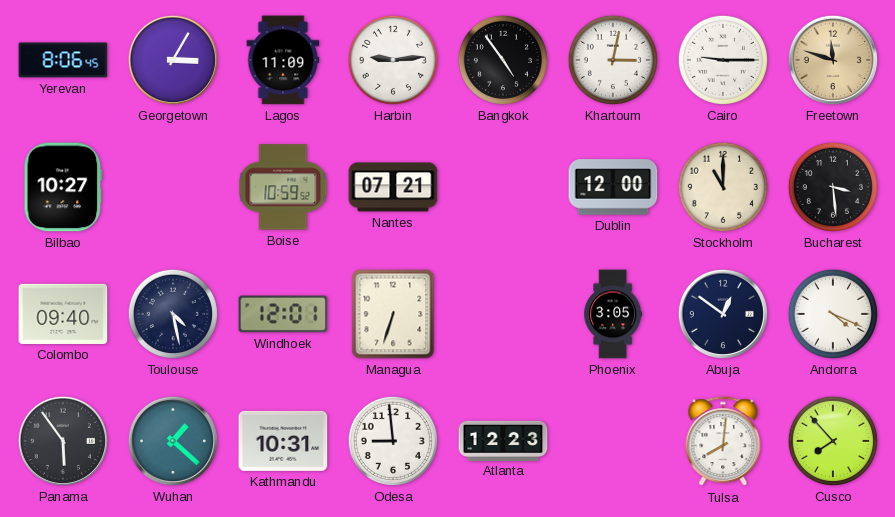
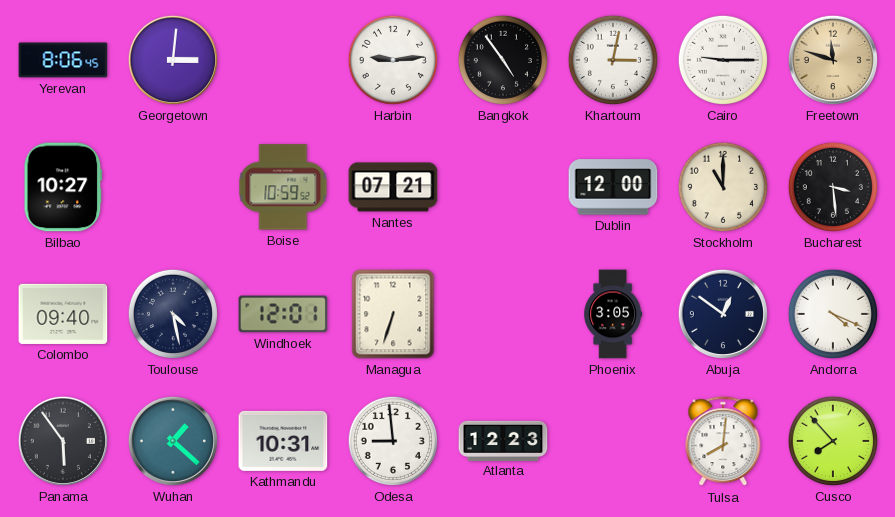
Georgetown: 3:05 -> 3:01 (173, 60)
Lagos: 11:09 -> none (283, 60)
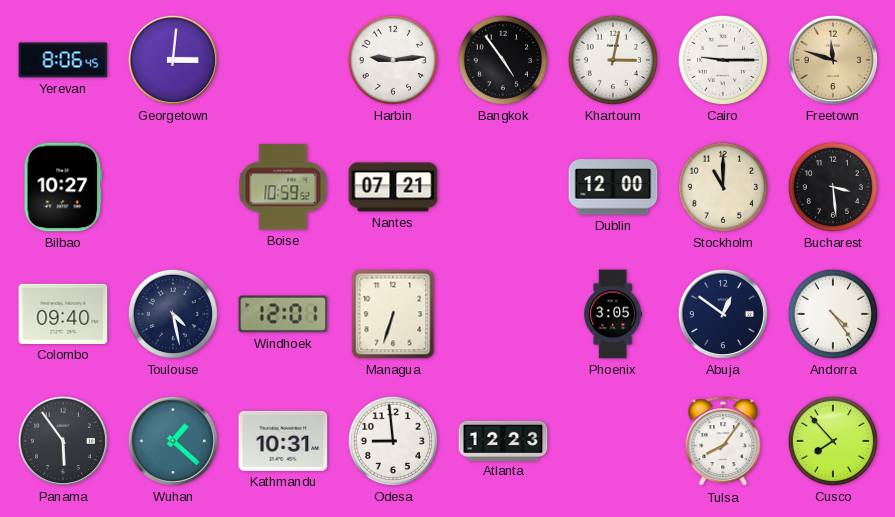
Andorra: 4:19 -> 4:24 (833, 314)
Tulsa: 8:01 -> 8:06 (723, 442)
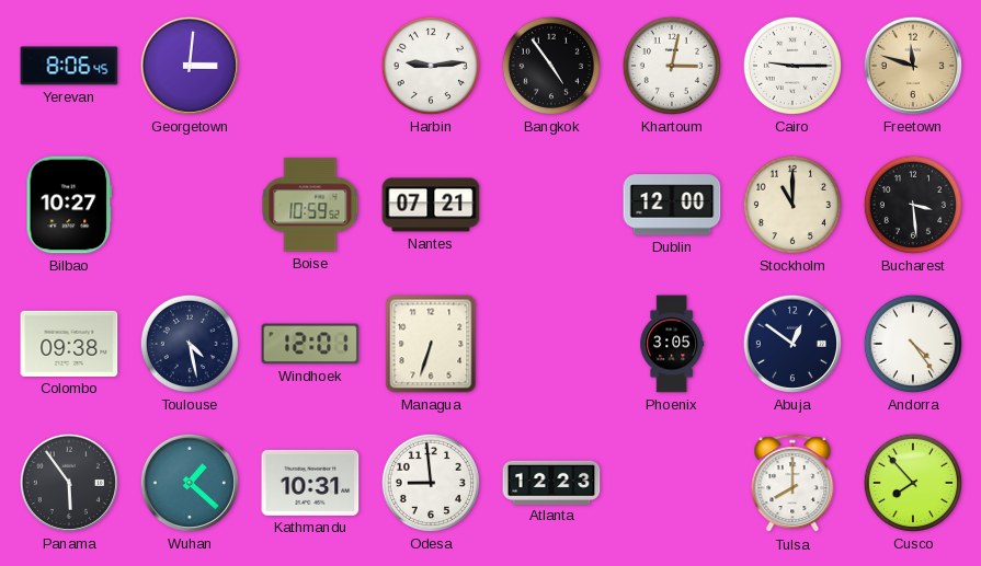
Colombo: 09:40 -> 09:38 (69, 344)
Tulsa: 8:06 -> 8:00 (792, 484)
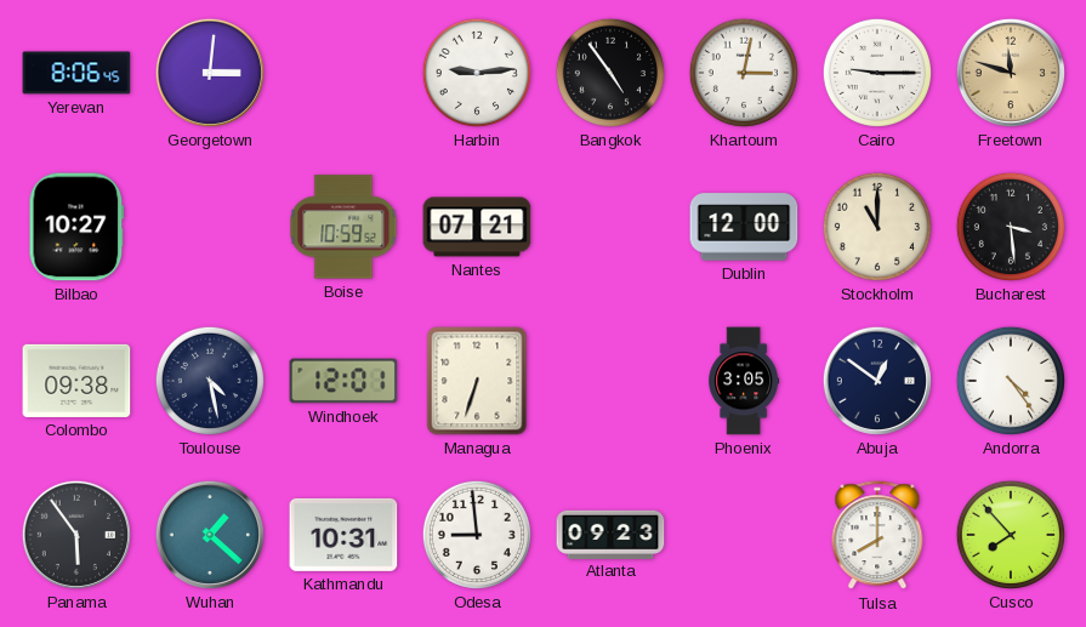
Atlanta: 12:23 -> 09:23 (610, 534)
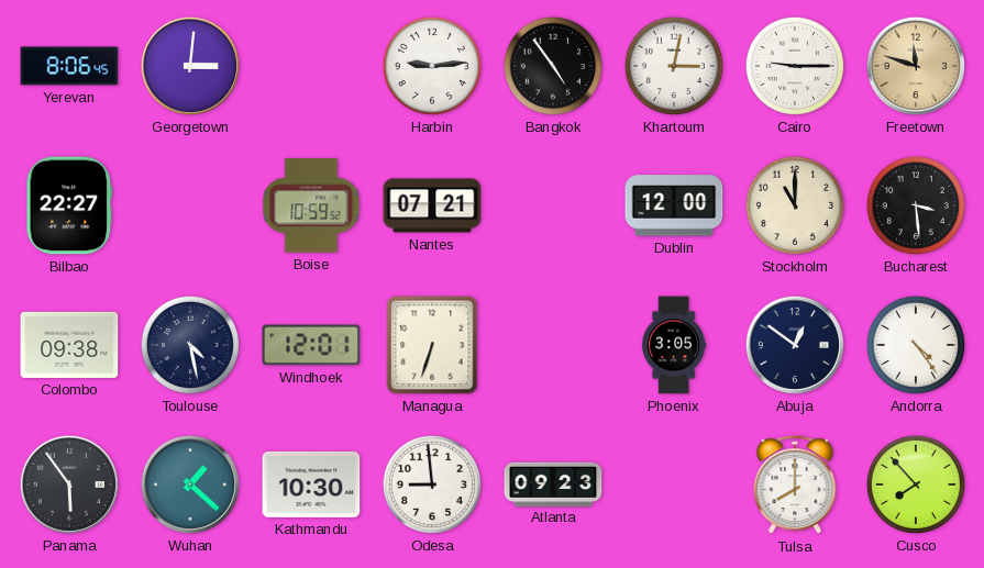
Bilbao: 10:27 -> 22:27 (69, 205)
Kathmandu: 10:31 -> 10:30 (311, 485)
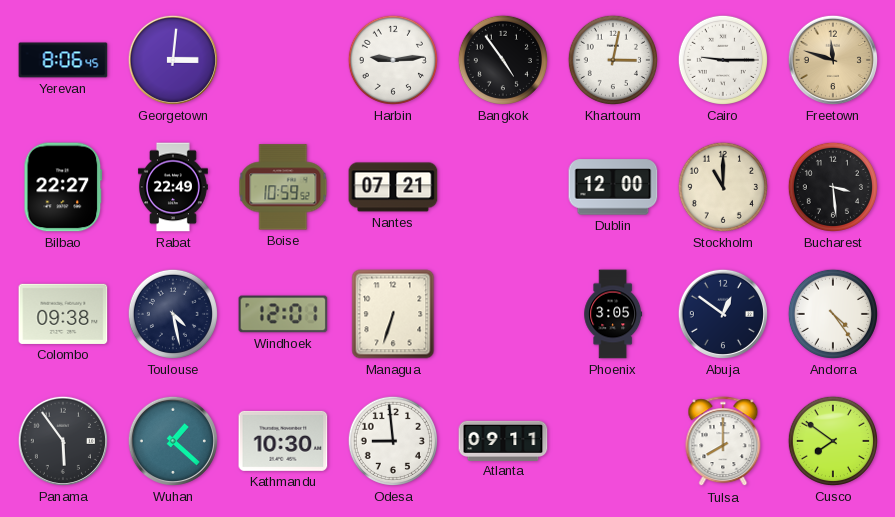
Rabat: none -> 22:49 (173, 187)
Atlanta: 09:23 -> 09:11 (503, 440)
Cusco: 7:53 -> 7:51 (833, 441)
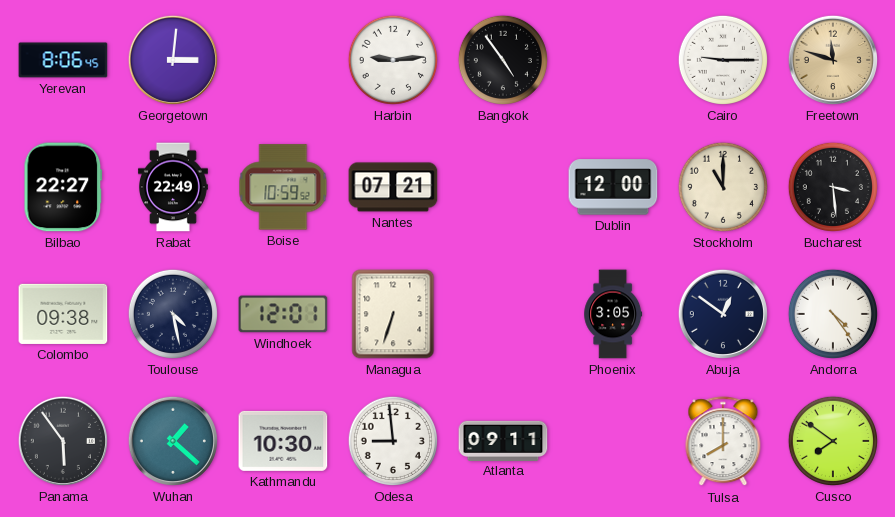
Khartoum: 3:02 -> none (613, 60)
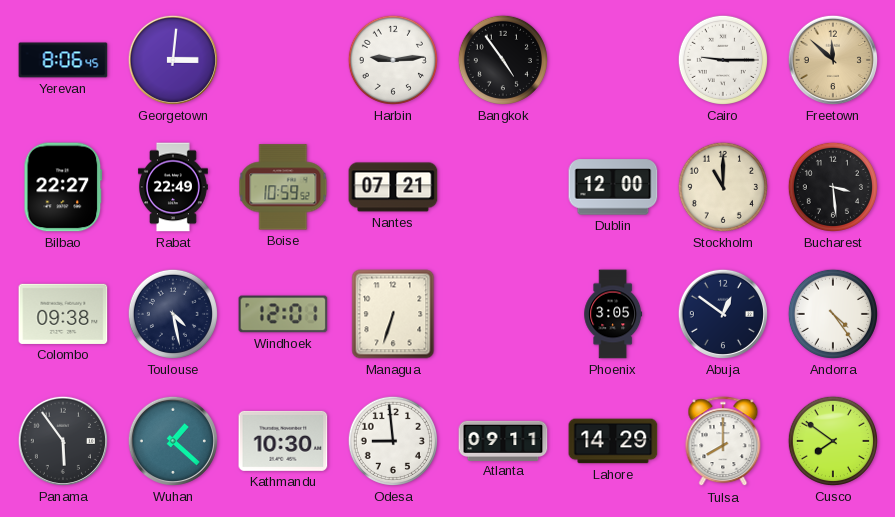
Freetown: 11:48 -> 11:52 (833, 60)
Lahore: none -> 14:29 (613, 441)
